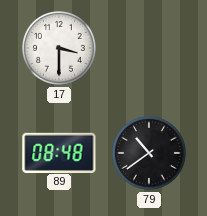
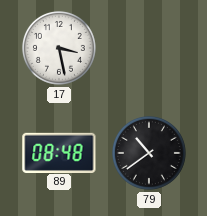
17: 3:30 -> 3:28 (59, 48)
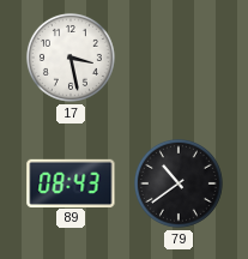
89: 08:48 -> 08:43 (71, 182)
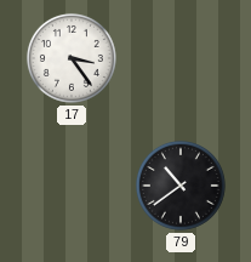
17: 3:28 -> 3:24 (72, 58)
89: 08:43 -> none (71, 182)
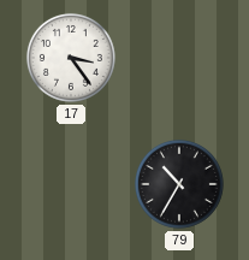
79: 10:39 -> 10:35 (179, 184)
